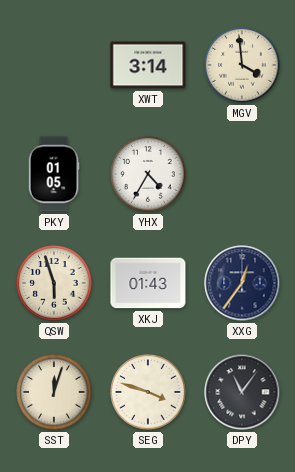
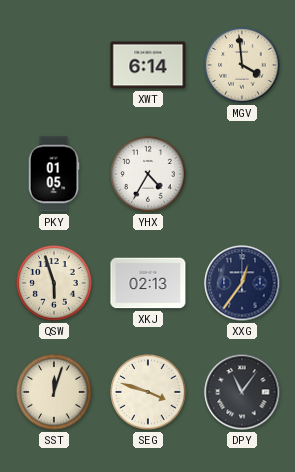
XWT: 3:14 -> 6:14 (148, 65)
XKJ: 01:43 -> 02:13 (148, 283)
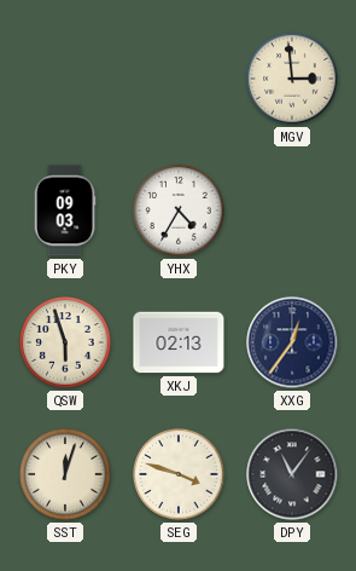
XWT: 6:14 -> none (148, 65)
MGV: 3:59 -> 2:59 (292, 79)
PKY: 01:05 -> 09:03 (65, 210)
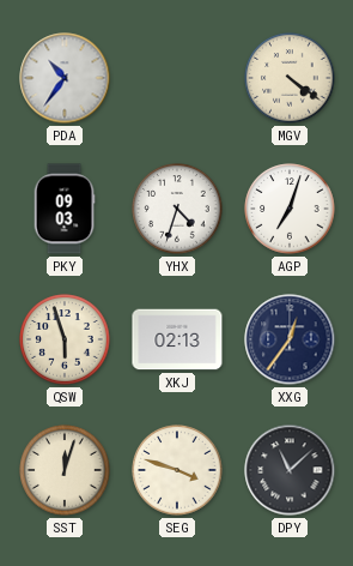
PDA: none -> 10:36 (65, 78)
MGV: 2:59 -> 4:21 (290, 78)
YHX: 4:35 -> 4:33 (177, 209)
AGP: none -> 7:03 (290, 209)
DPY: 11:06 -> 11:08 (290, 470)
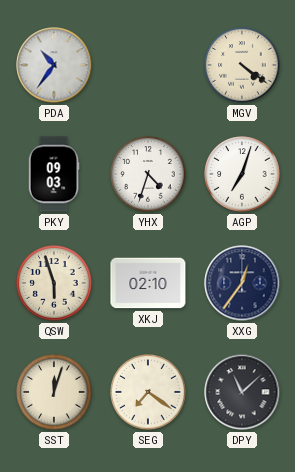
XKJ: 02:13 -> 02:10 (148, 283)
SEG: 3:48 -> 7:21 (148, 392)
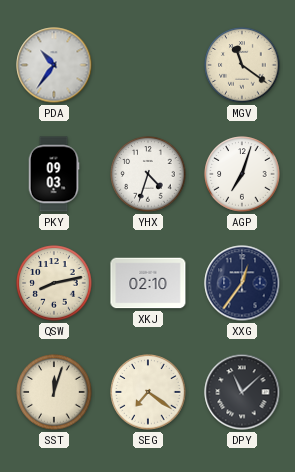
MGV: 4:21 -> 11:21 (242, 65)
QSW: 5:57 -> 8:13 (54, 283)
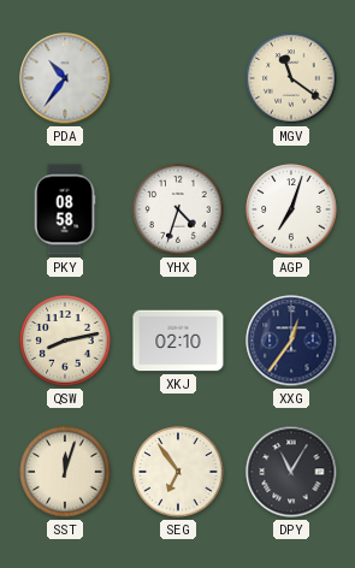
PKY: 09:03 -> 08:58 (65, 209)
SEG: 7:21 -> 6:54 (178, 472)
DPY: 11:08 -> 11:05 (291, 472)
